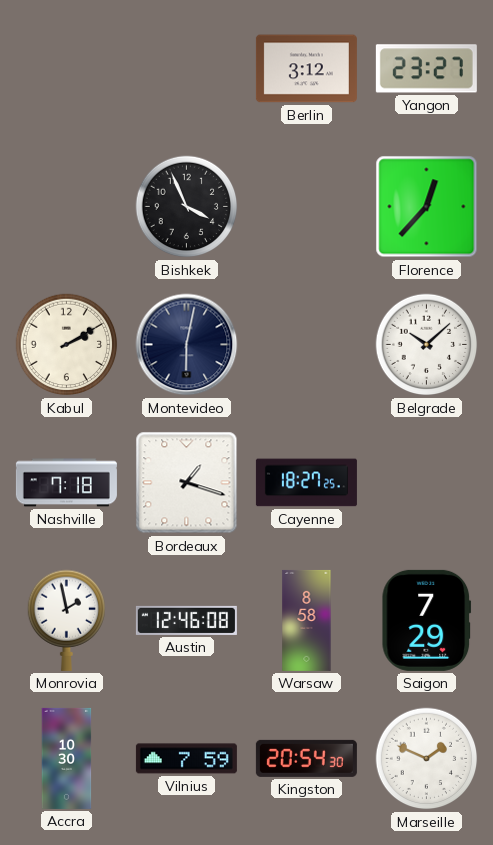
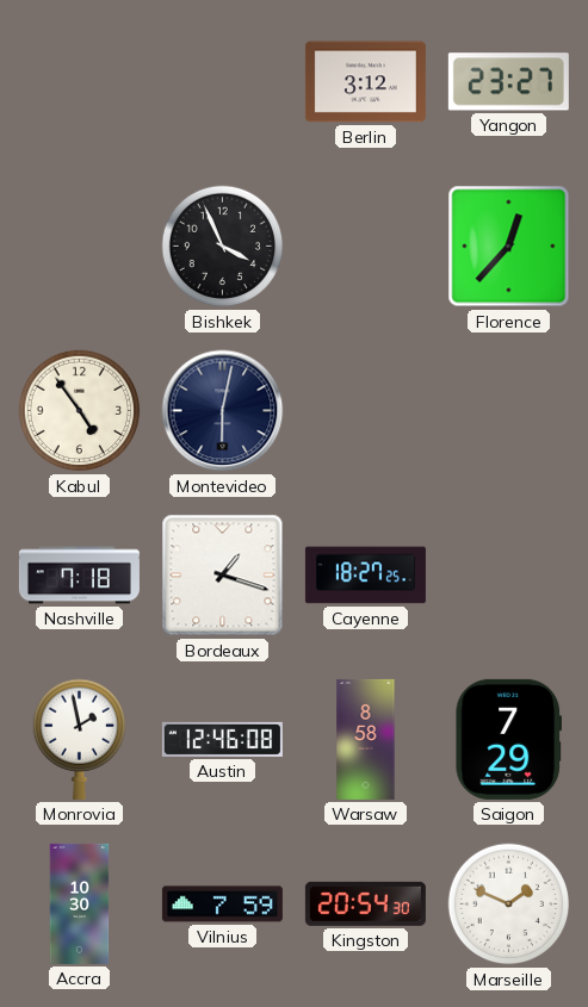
Kabul: 2:10 -> 4:54 (80, 411)
Belgrade: 10:08 -> none (427, 345)
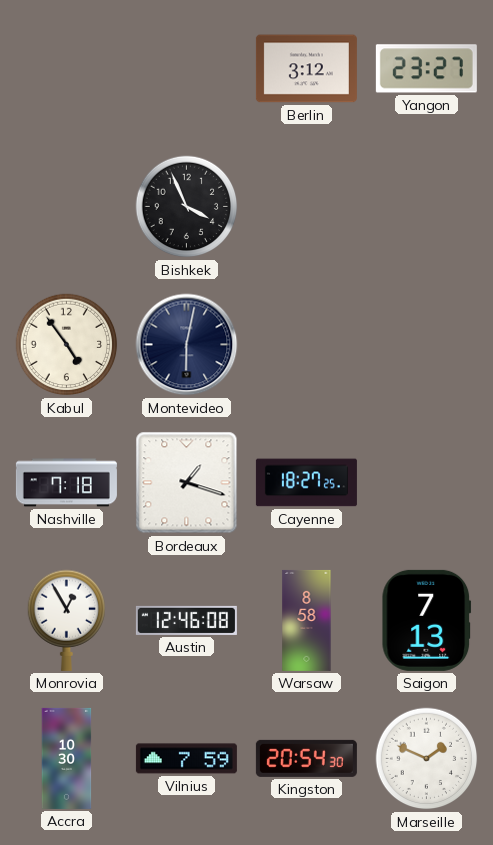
Florence: 12:37 -> none (509, 247)
Monrovia: 1:58 -> 12:55 (66, 620)
Saigon: 7:29 -> 7:13 (427, 620)
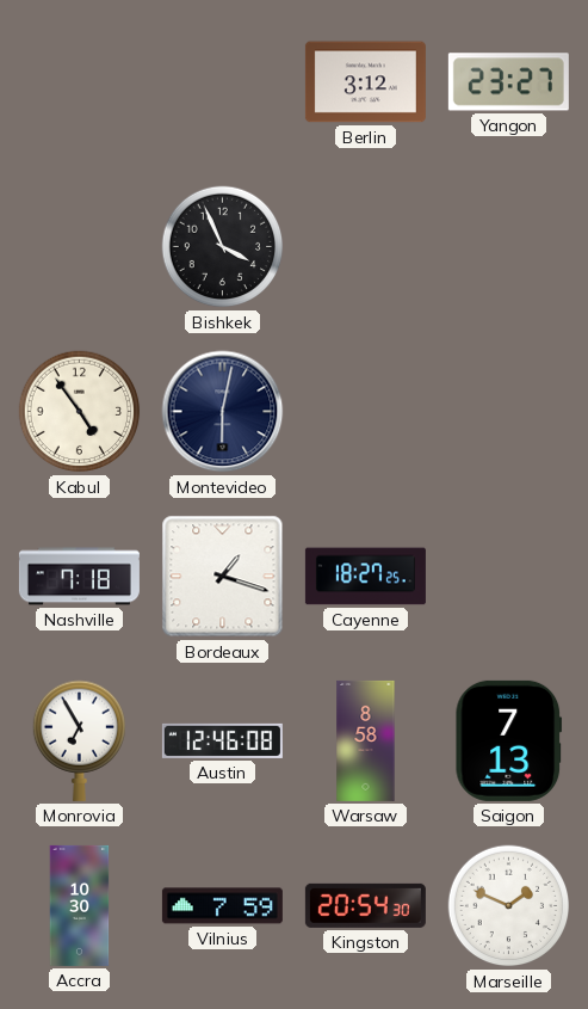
Monrovia: 12:55 -> 6:55 (79, 740)
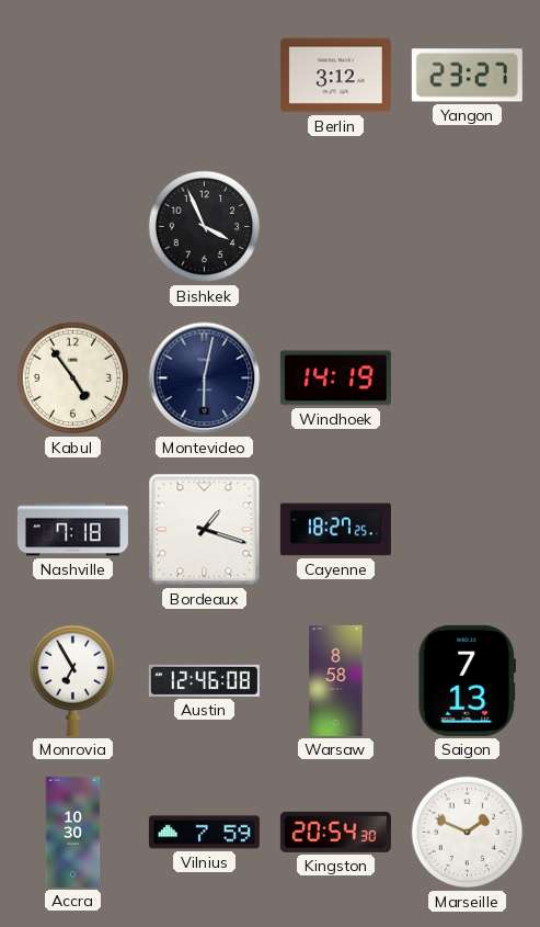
Windhoek: none -> 14:19 (335, 378)
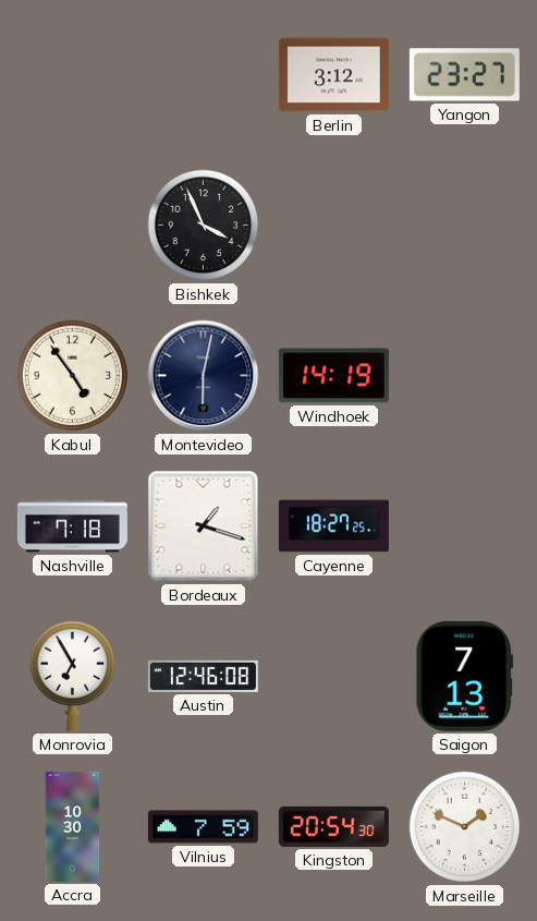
Warsaw: 8:58 -> none (336, 680)
